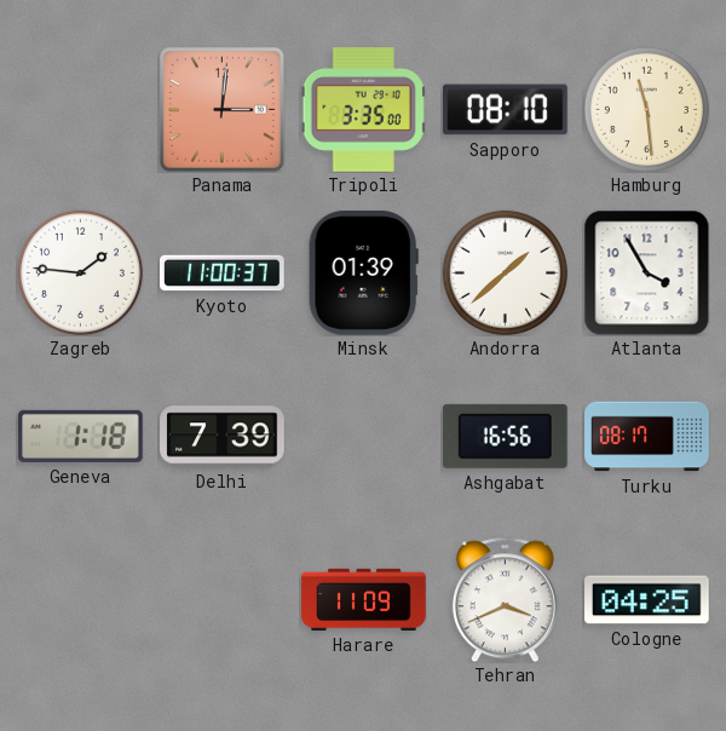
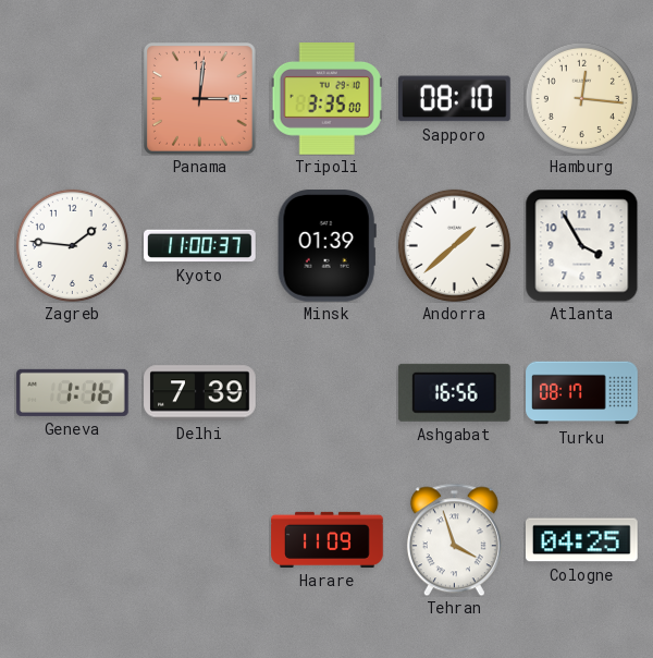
Hamburg: 11:29 -> 12:16 (581, 98)
Geneva: 1:18 -> 1:16 (73, 392)
Tehran: 3:41 -> 3:57 (454, 539)
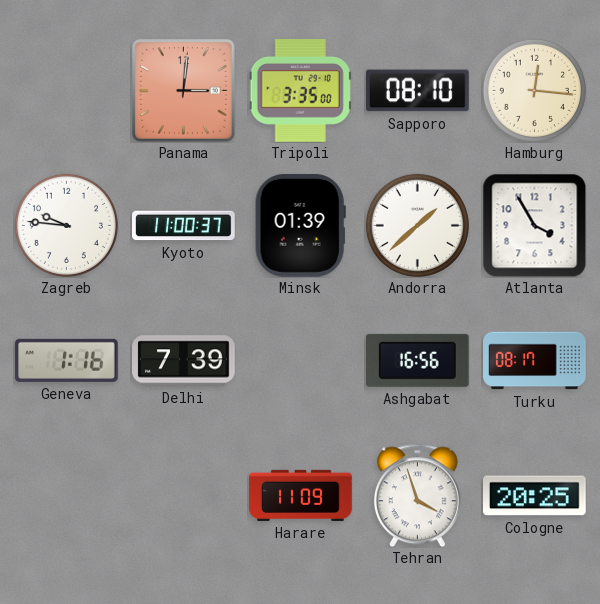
Zagreb: 1:46 -> 9:46 (66, 225)
Cologne: 04:25 -> 20:25 (535, 496)
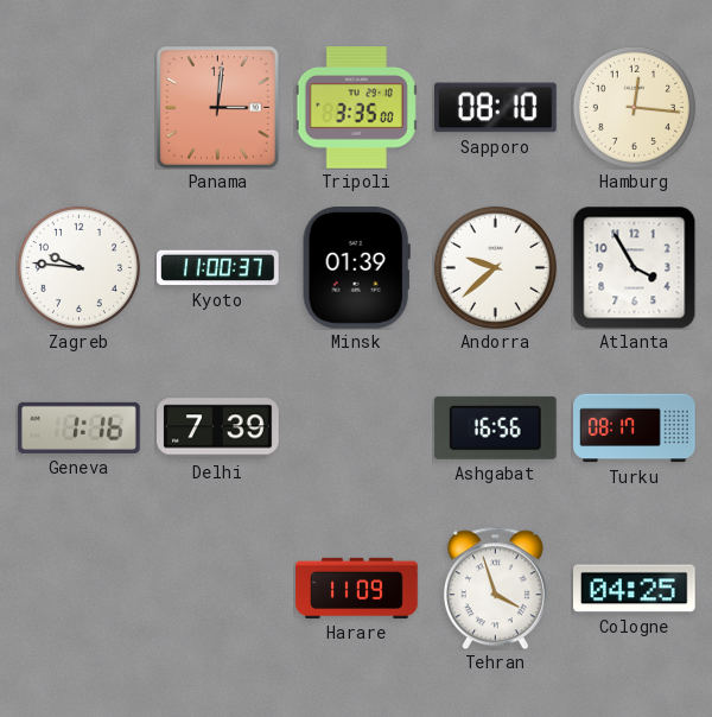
Andorra: 1:38 -> 9:38 (495, 267)
Cologne: 20:25 -> 04:25 (635, 589)
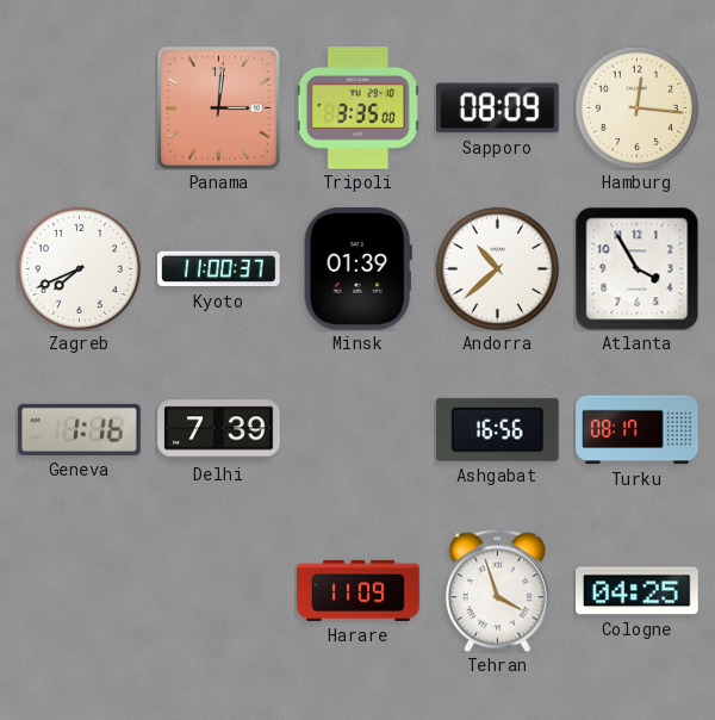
Sapporo: 08:10 -> 08:09 (498, 108)
Zagreb: 9:46 -> 7:41 (79, 268)
Andorra: 9:38 -> 10:38 (497, 268)
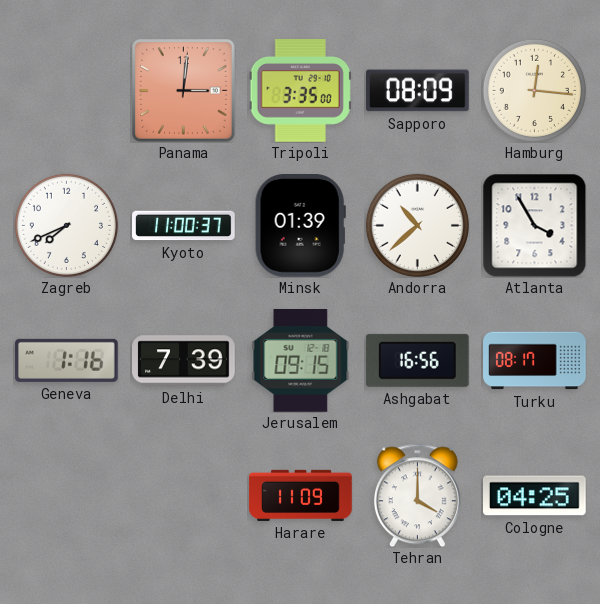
Jerusalem: none -> 09:15 (301, 361)
Tehran: 3:57 -> 4:00 (417, 495)
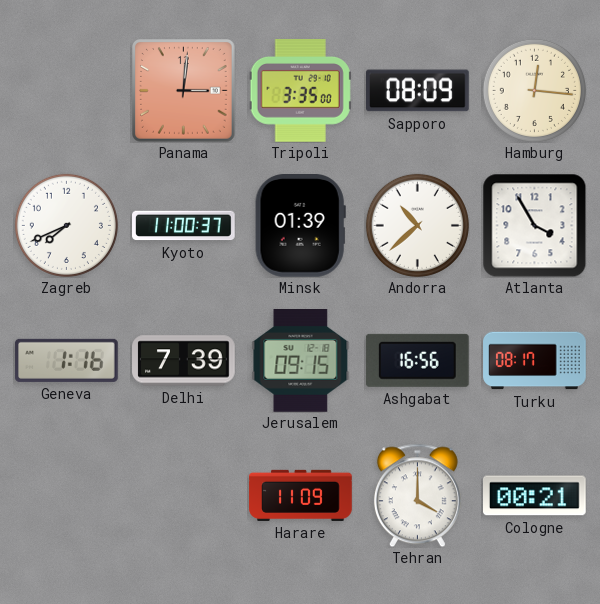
Cologne: 04:25 -> 00:21 (535, 496)
